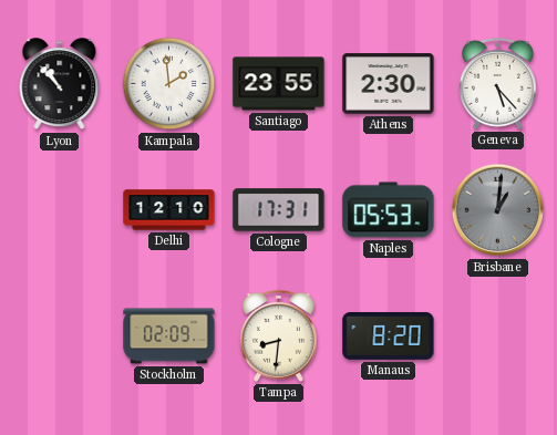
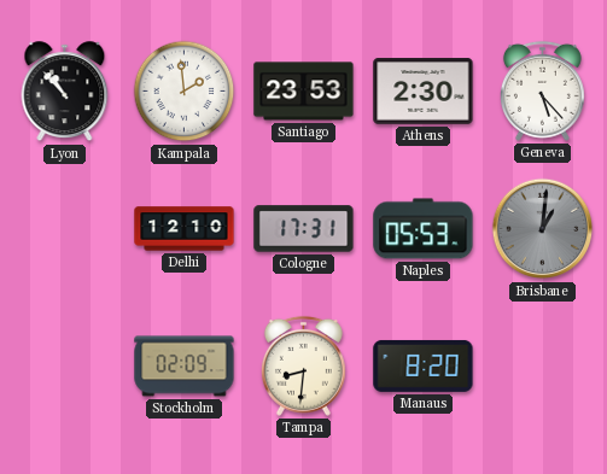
Santiago: 23:55 -> 23:53 (304, 92)
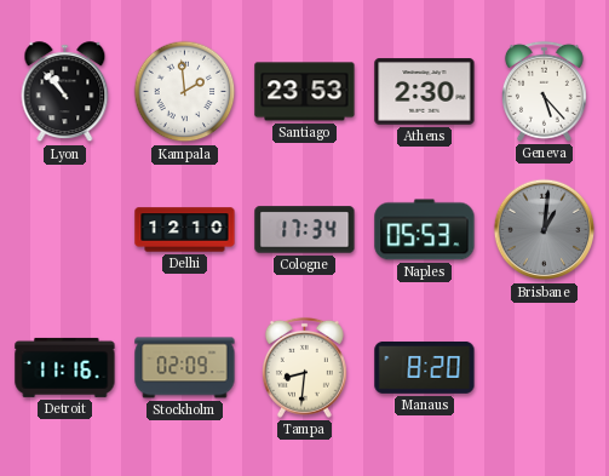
Cologne: 17:31 -> 17:34 (305, 230)
Detroit: none -> 11:16 (65, 367)
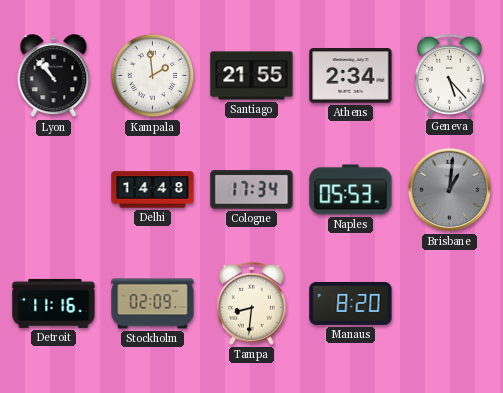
Santiago: 23:53 -> 21:55 (252, 76)
Athens: 2:30 -> 2:34 (351, 76)
Delhi: 12:10 -> 14:48 (153, 190)
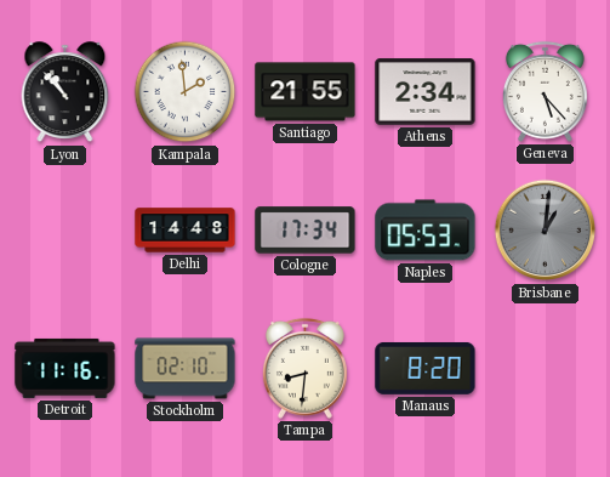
Stockholm: 02:09 -> 02:10 (186, 369)
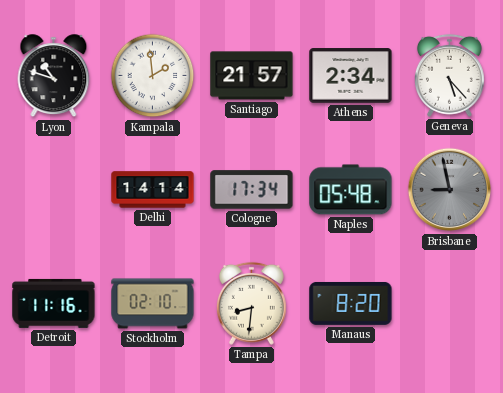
Lyon: 10:53 -> 10:48 (54, 76)
Santiago: 21:55 -> 21:57 (252, 76)
Delhi: 14:48 -> 14:14 (153, 190)
Naples: 05:53 -> 05:48 (351, 190)
Brisbane: 1:01 -> 8:58 (450, 190)
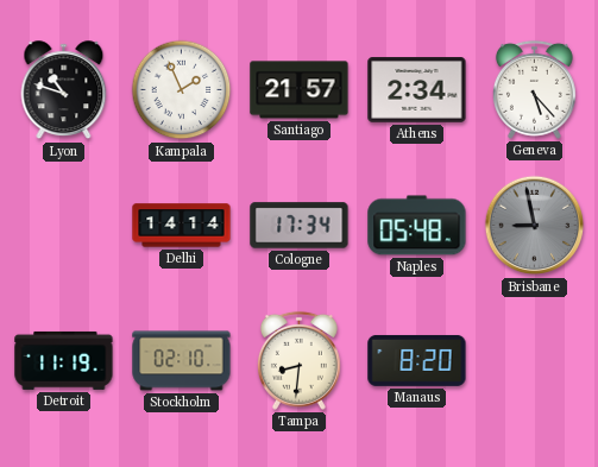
Kampala: 1:59 -> 1:56 (182, 90)
Detroit: 11:16 -> 11:19 (64, 360)
